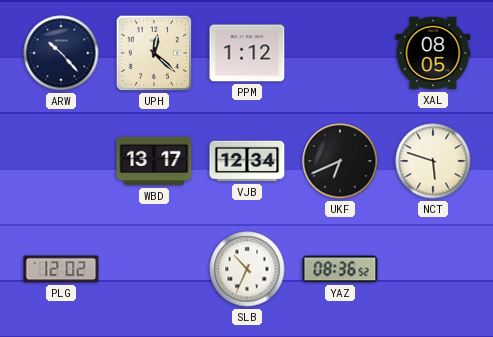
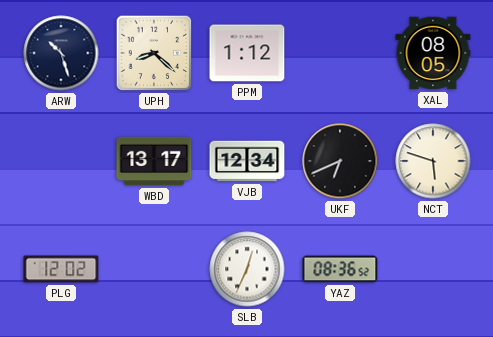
ARW: 10:23 -> 10:27 (61, 53)
UPH: 12:22 -> 8:22 (154, 53)
SLB: 10:34 -> 12:34 (247, 269)
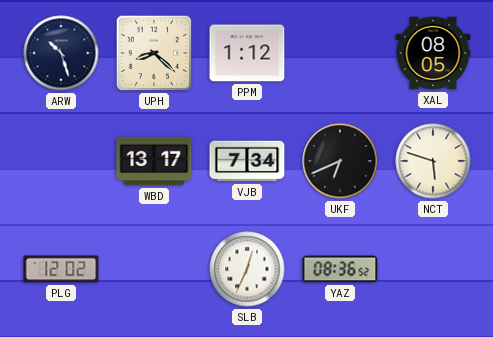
VJB: 12:34 -> 7:34 (247, 161)
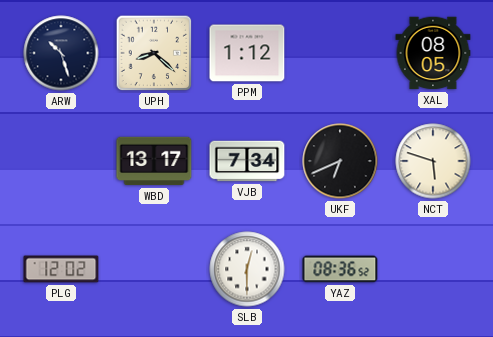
SLB: 12:34 -> 12:30 (247, 269)
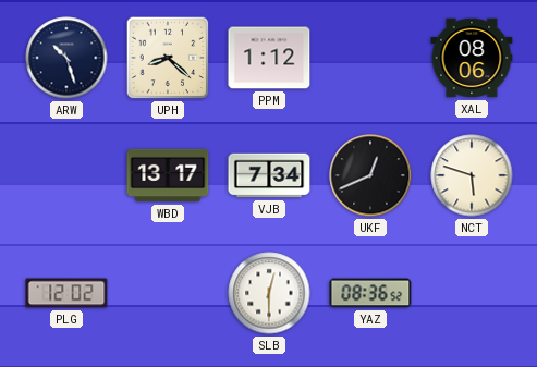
XAL: 08:05 -> 08:06 (472, 58)
UKF: 6:41 -> 12:41 (370, 175)
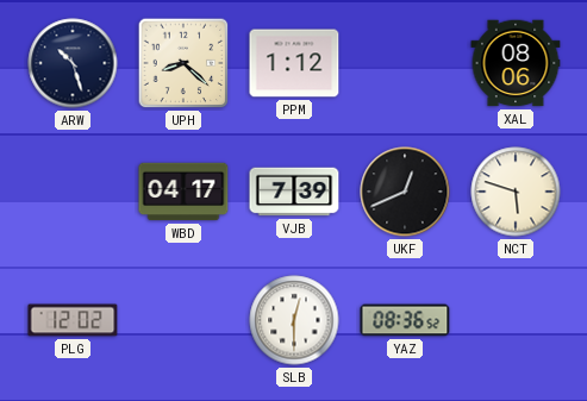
WBD: 13:17 -> 04:17 (183, 192)
VJB: 7:34 -> 7:39 (294, 192)
